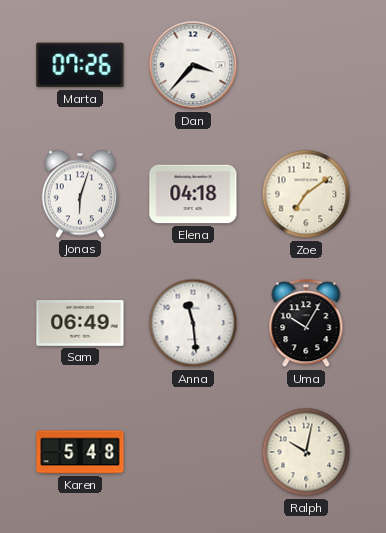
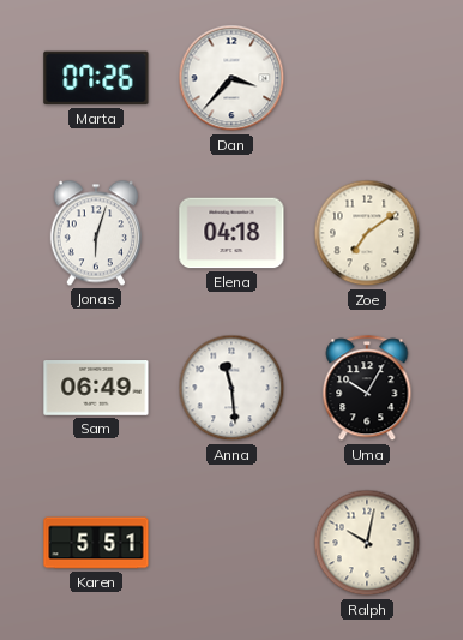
Karen: 5:48 -> 5:51 (96, 543)
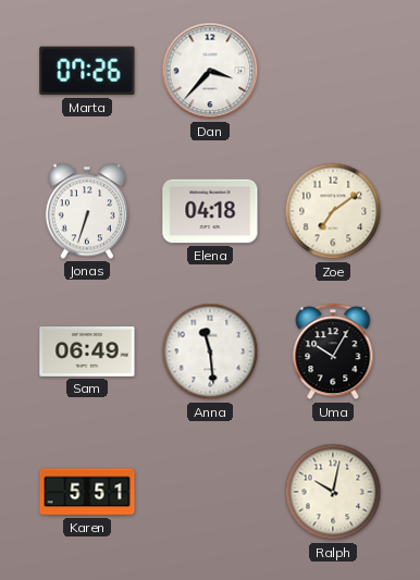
Jonas: 6:03 -> 6:33 (87, 211)
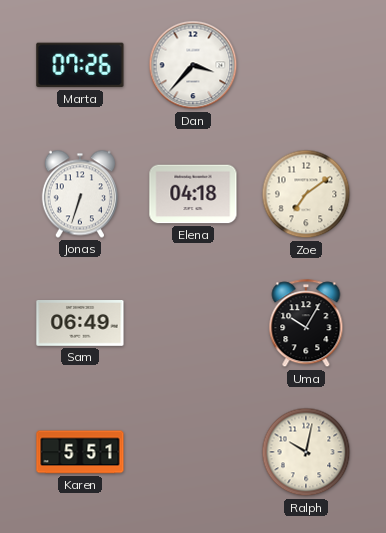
Anna: 11:29 -> none (210, 351)
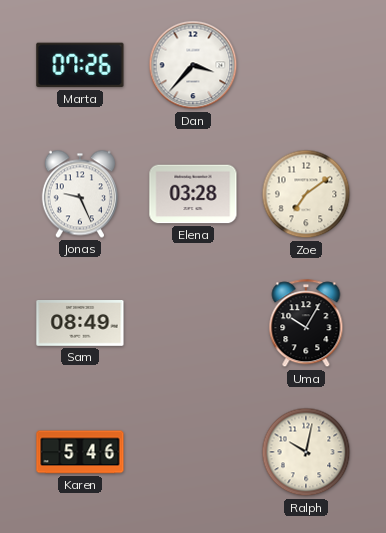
Jonas: 6:33 -> 9:26 (80, 194)
Elena: 04:18 -> 03:28 (193, 194)
Sam: 06:49 -> 08:49 (80, 324)
Karen: 5:51 -> 5:46 (80, 452)
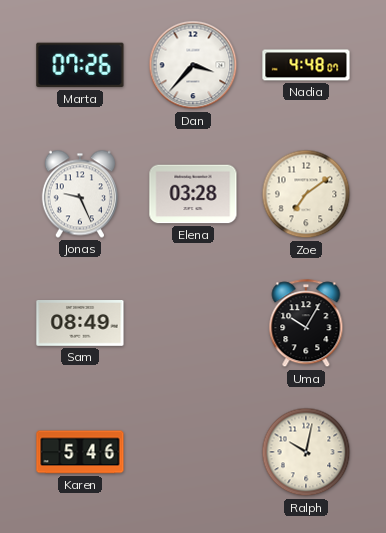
Nadia: none -> 4:48 (306, 65)
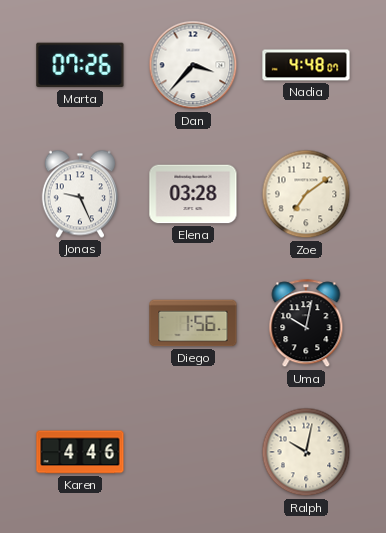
Sam: 08:49 -> none (80, 324)
Diego: none -> 1:56 (193, 323)
Uma: 10:05 -> 10:02 (306, 324)
Karen: 5:46 -> 4:46 (80, 452)
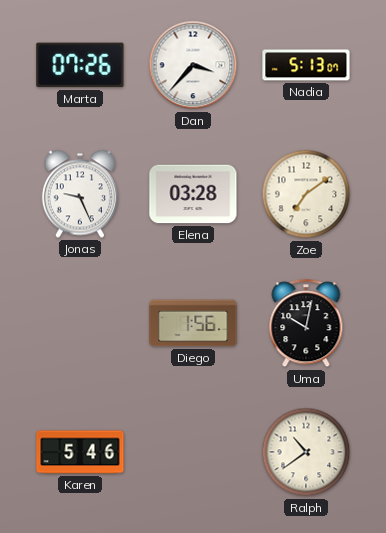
Nadia: 4:48 -> 5:13 (306, 65)
Karen: 4:46 -> 5:46 (80, 452)
Ralph: 10:02 -> 10:39 (306, 452)
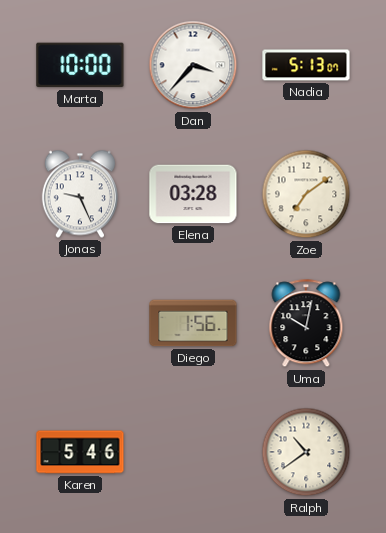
Marta: 07:26 -> 10:00 (80, 65)
